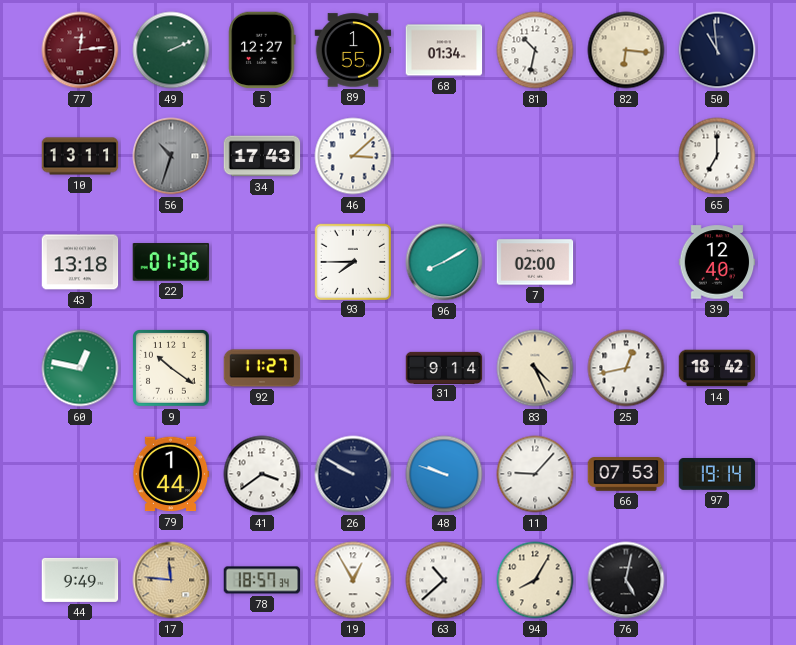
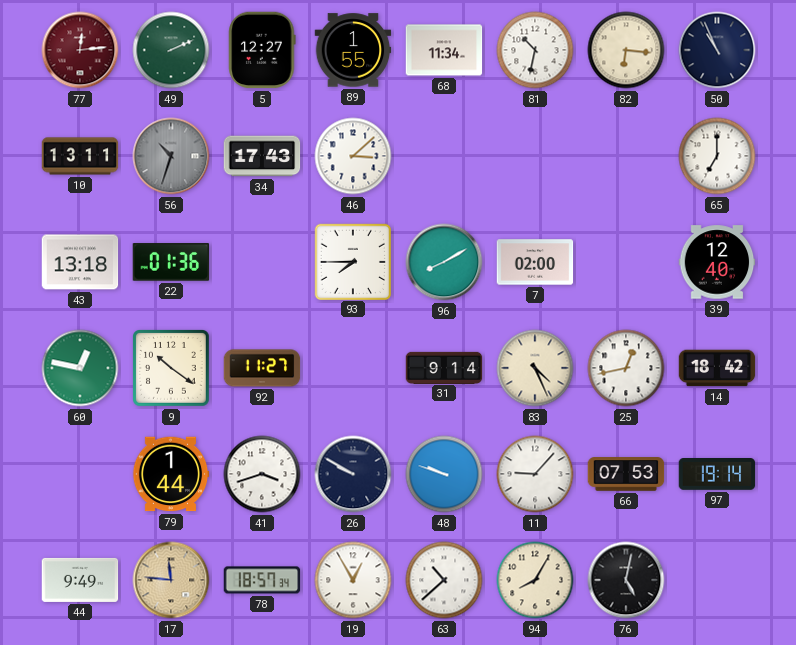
68: 01:34 -> 11:34 (444, 50)
50: 10:59 -> 10:56 (717, 50)
41: 3:39 -> 3:42 (262, 474)
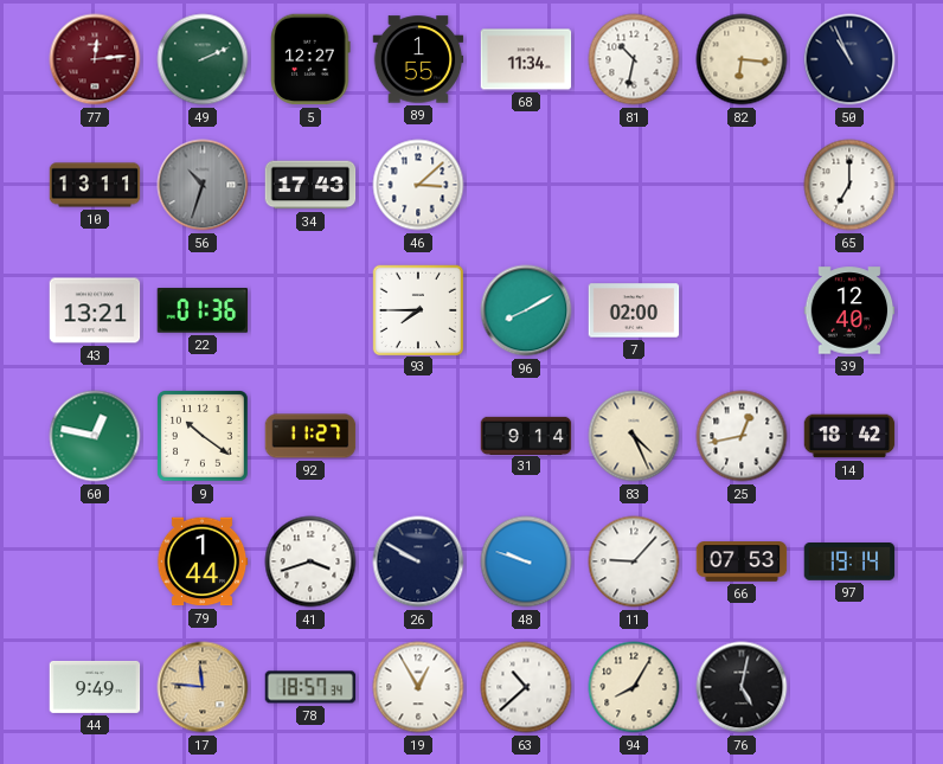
43: 13:18 -> 13:21 (95, 310)
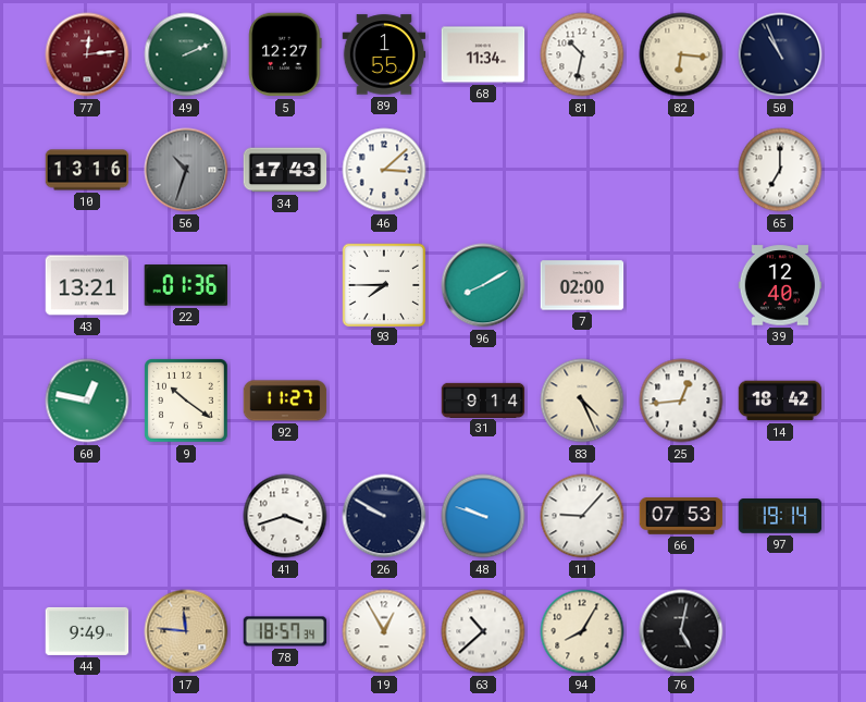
10: 13:11 -> 13:16 (87, 170)
25: 12:43 -> 12:44 (681, 401)
79: 1:44 -> none (203, 561)
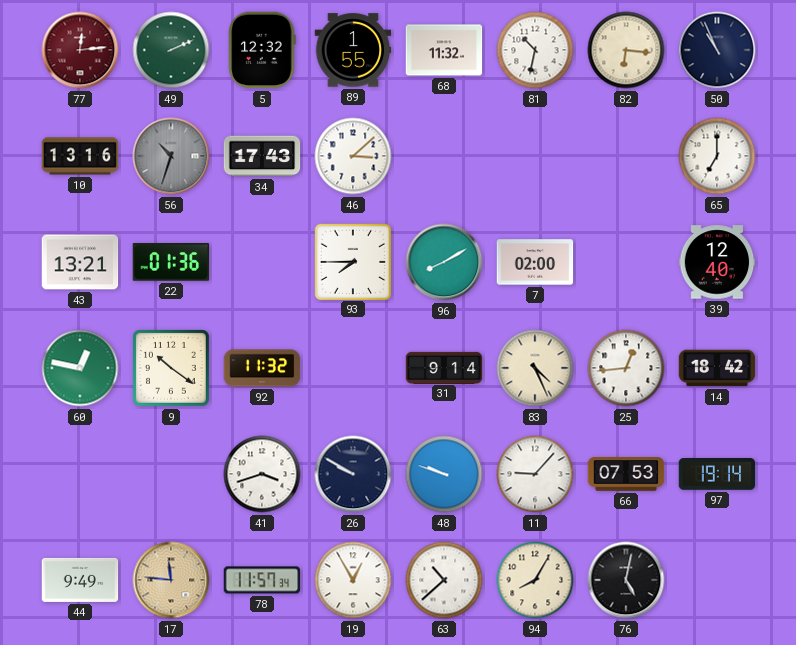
5: 12:27 -> 12:32 (262, 50)
68: 11:34 -> 11:32 (444, 50)
92: 11:27 -> 11:32 (262, 368)
78: 18:57 -> 11:57 (262, 580)
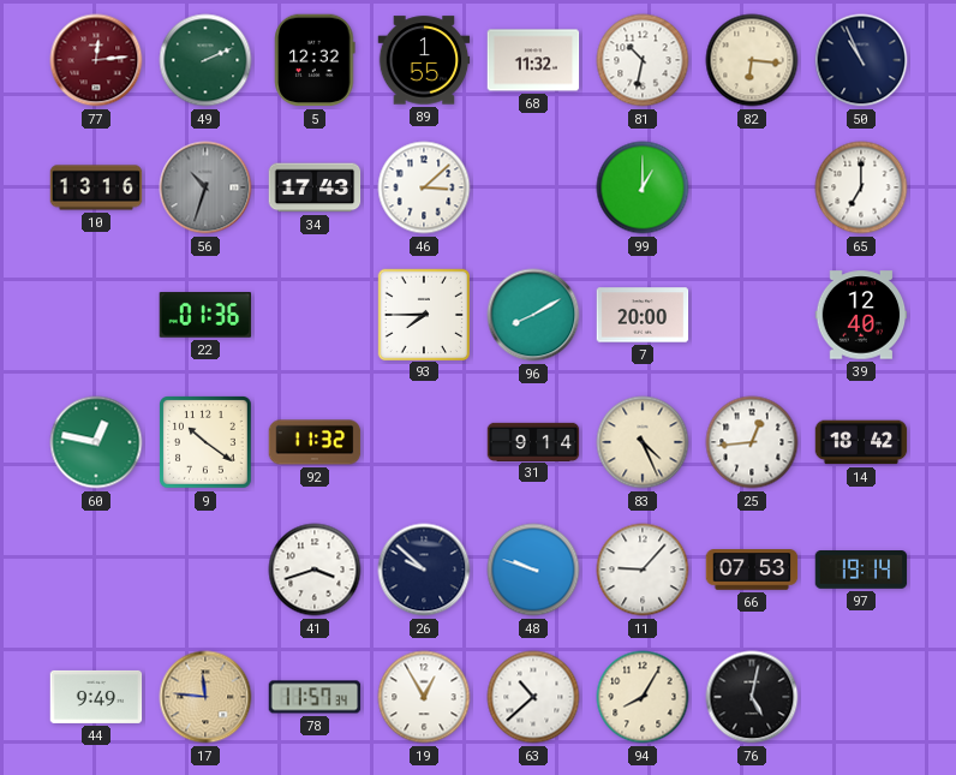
99: none -> 1:00 (643, 187)
43: 13:21 -> none (80, 262)
7: 02:00 -> 20:00 (643, 315)
26: 9:50 -> 9:52 (424, 570)
